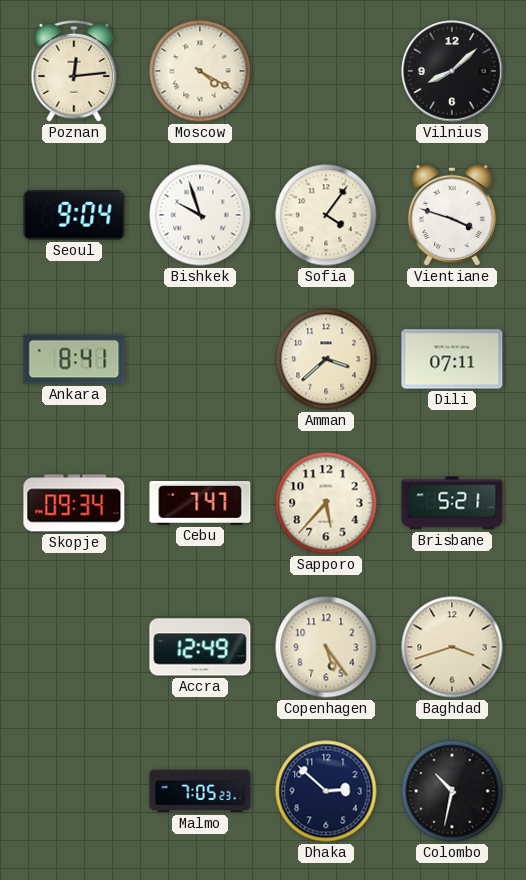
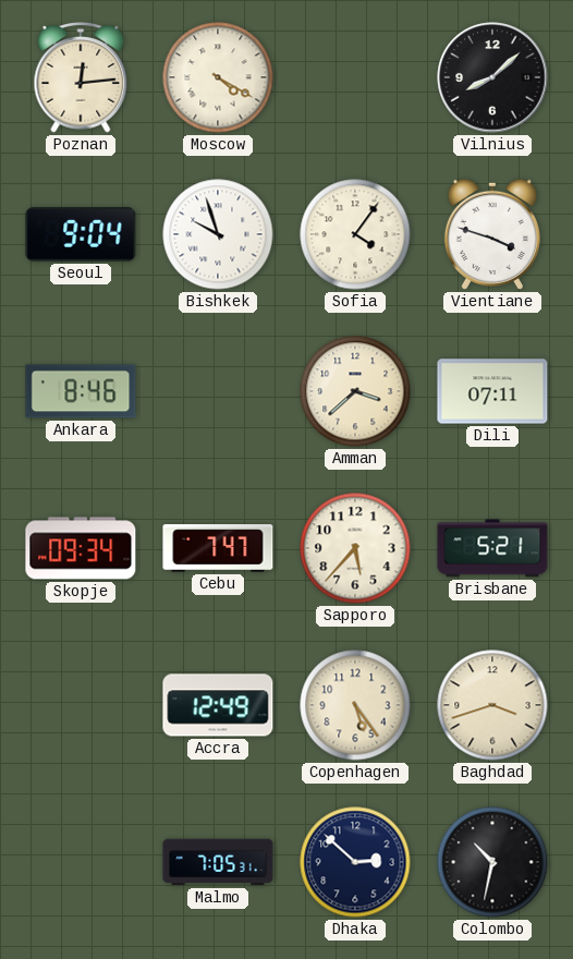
Ankara: 8:41 -> 8:46 (81, 391)
Malmo: 7:05:23 -> 7:05:31 (218, 862)
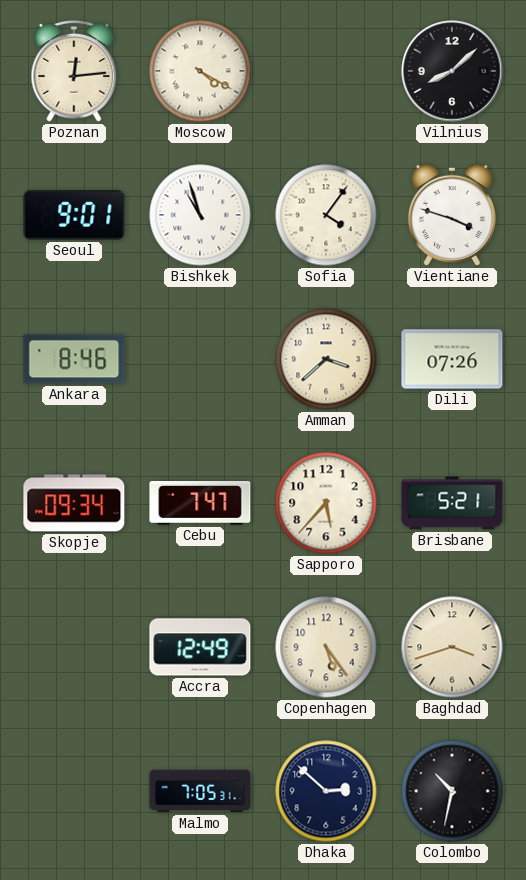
Seoul: 9:04 -> 9:01 (74, 215)
Bishkek: 9:57 -> 10:57 (200, 215)
Dili: 07:11 -> 07:26 (452, 359)
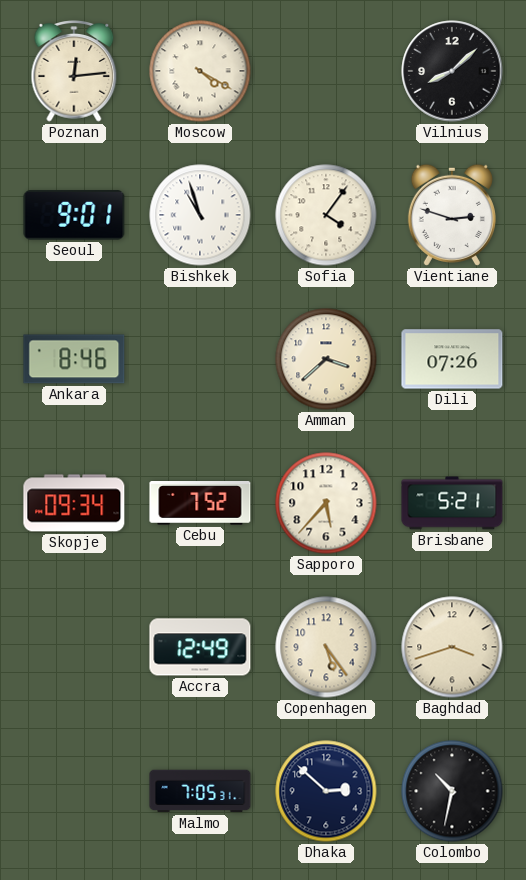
Vientiane: 3:48 -> 2:48 (452, 215)
Cebu: 7:47 -> 7:52 (200, 504)
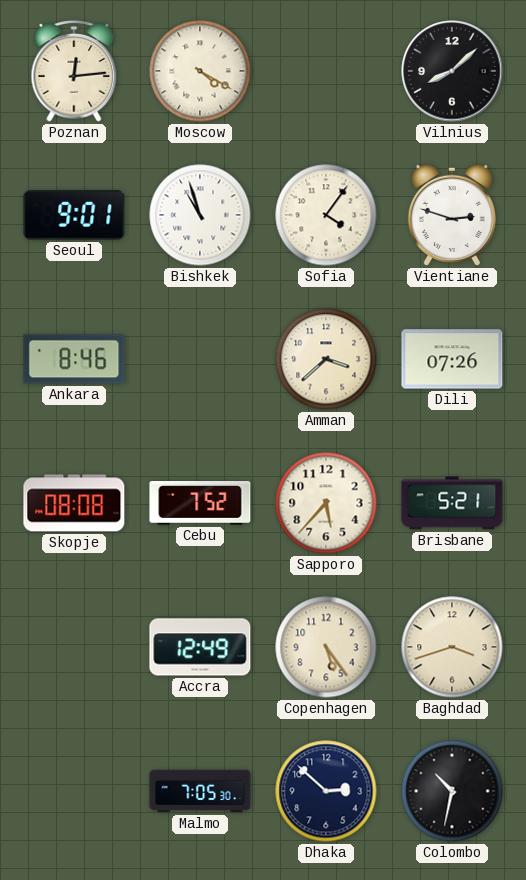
Skopje: 09:34 -> 08:08 (74, 503)
Malmo: 7:05:31 -> 7:05:30 (200, 791)
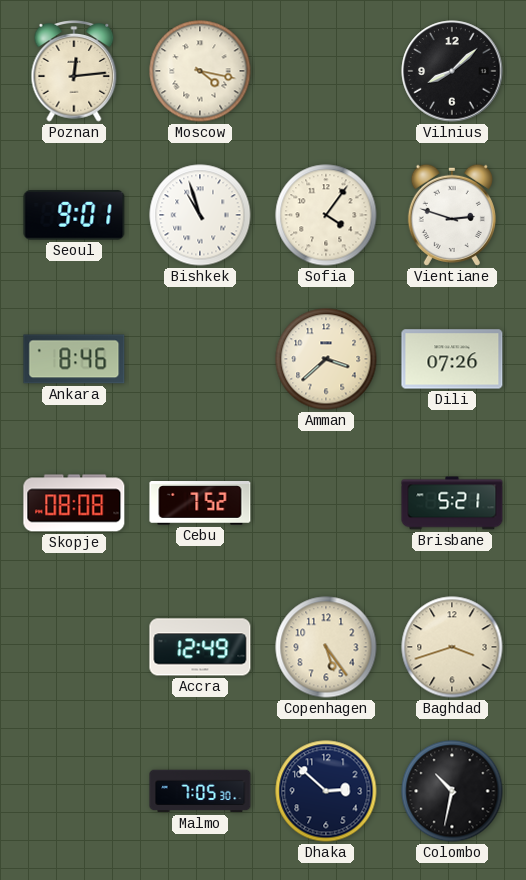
Moscow: 4:20 -> 4:17 (200, 71)
Sapporo: 5:37 -> none (326, 503)
